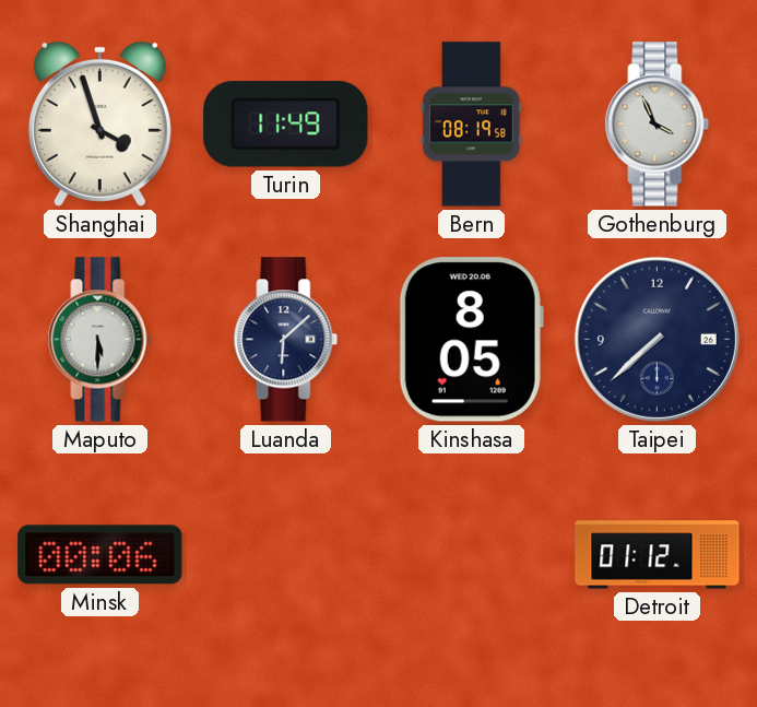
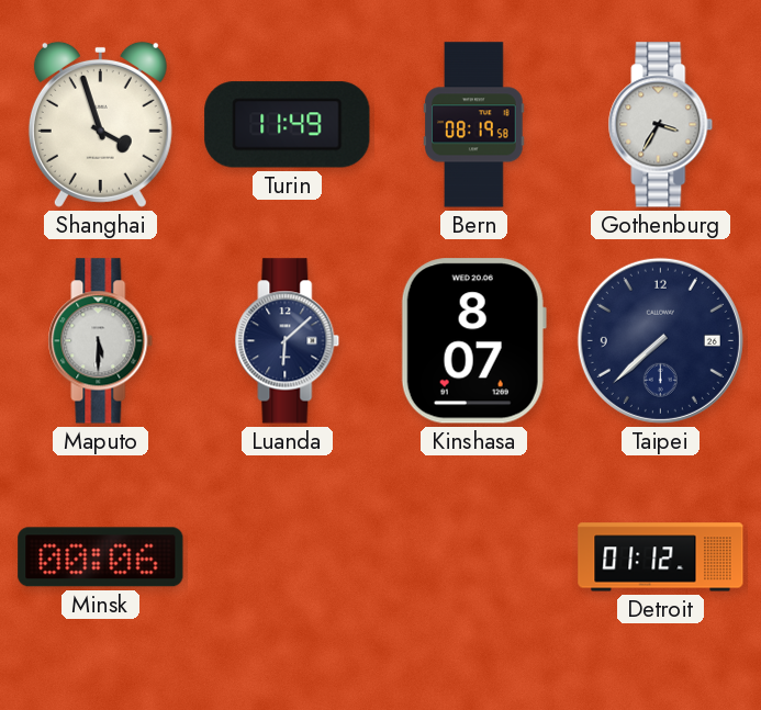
Gothenburg: 3:56 -> 3:35 (661, 125)
Kinshasa: 8:05 -> 8:07 (473, 341)
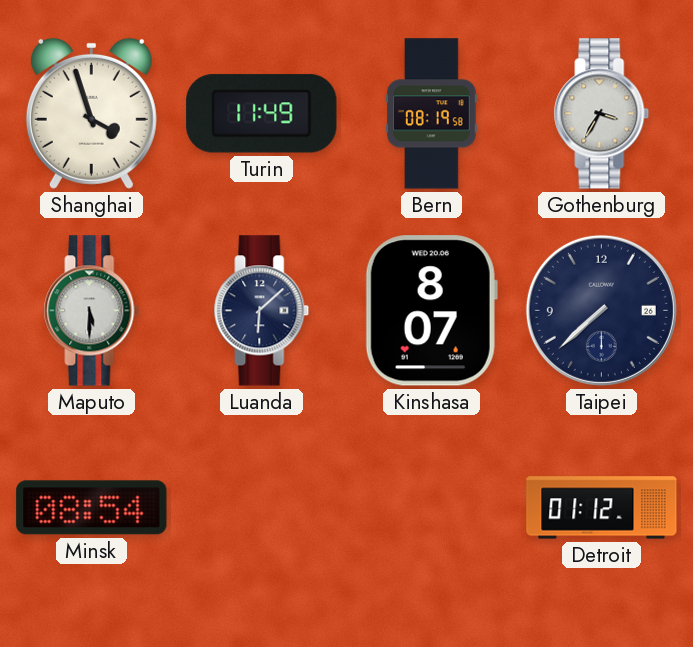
Minsk: 00:06 -> 08:54 (92, 508)
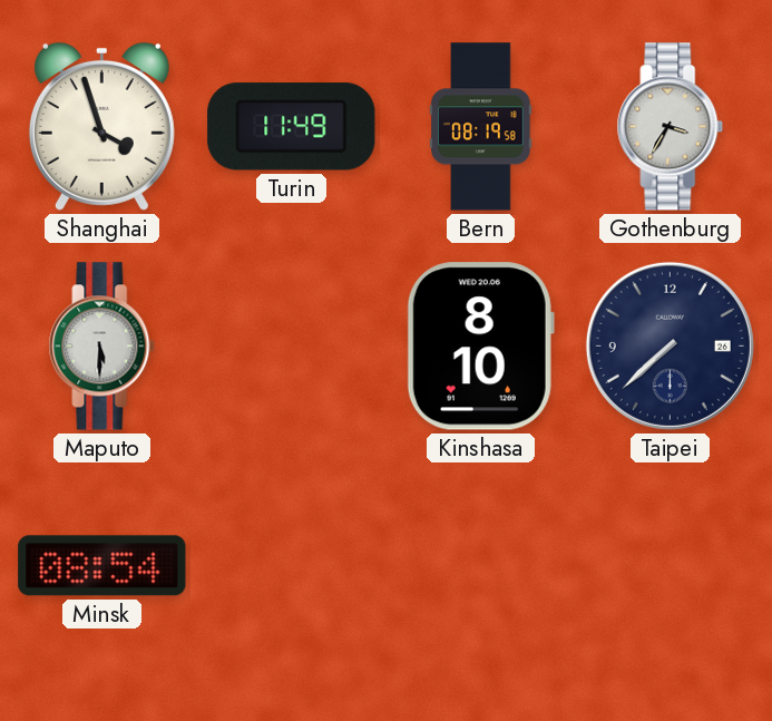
Luanda: 6:08 -> none (262, 311)
Kinshasa: 8:07 -> 8:10 (480, 347)
Detroit: 01:12 -> none (602, 508)
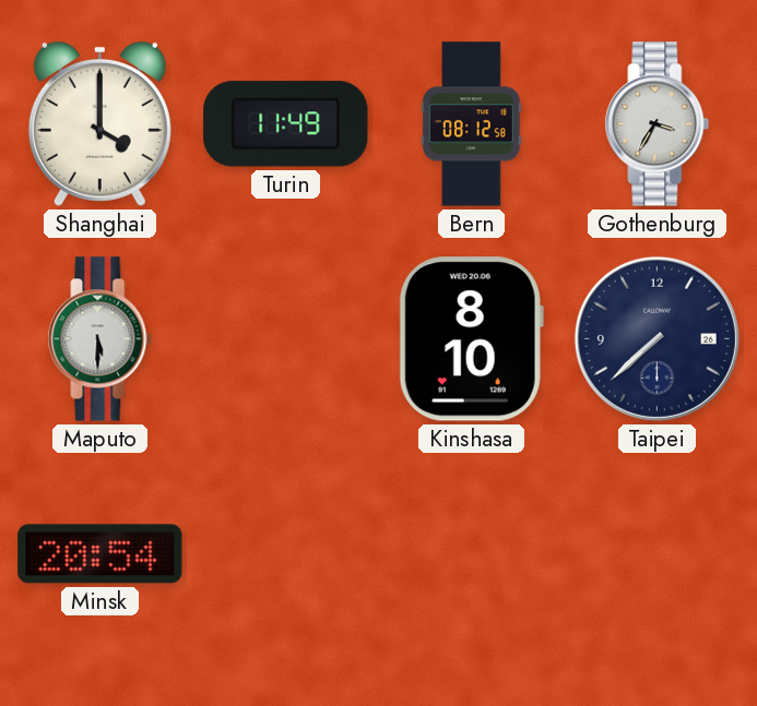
Shanghai: 3:57 -> 4:00 (99, 123)
Bern: 08:19 -> 08:12 (472, 124)
Minsk: 08:54 -> 20:54 (100, 554)
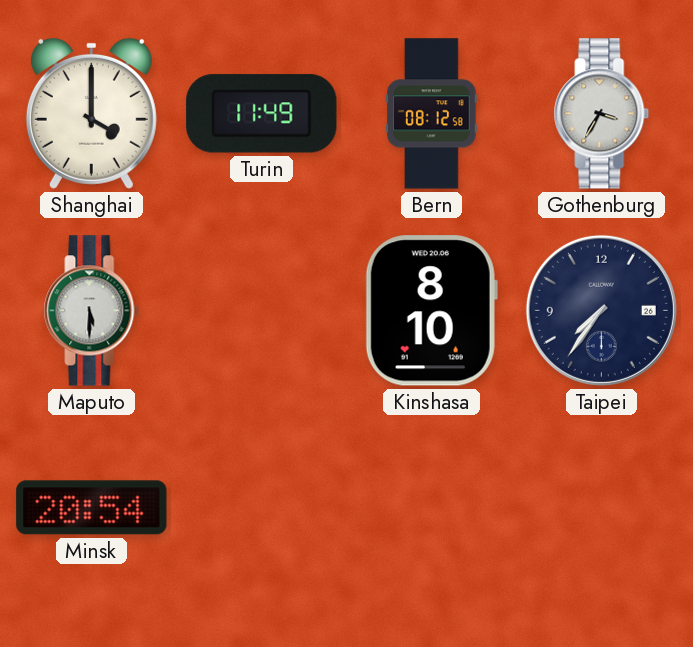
Taipei: 7:38 -> 7:36 (601, 310)
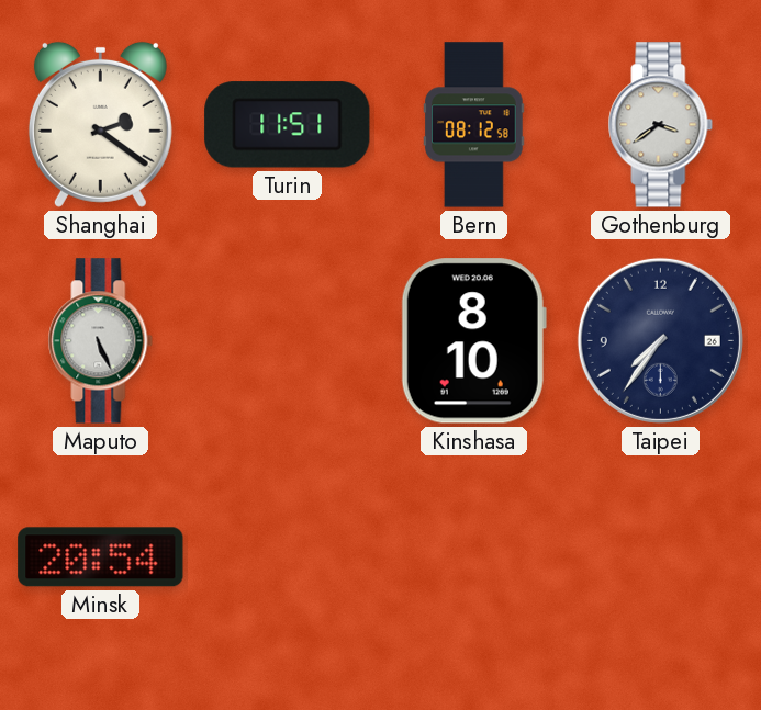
Shanghai: 4:00 -> 2:21 (100, 124)
Turin: 11:49 -> 11:51 (288, 125)
Gothenburg: 3:35 -> 3:39 (661, 125)
Maputo: 5:30 -> 5:26 (101, 341)
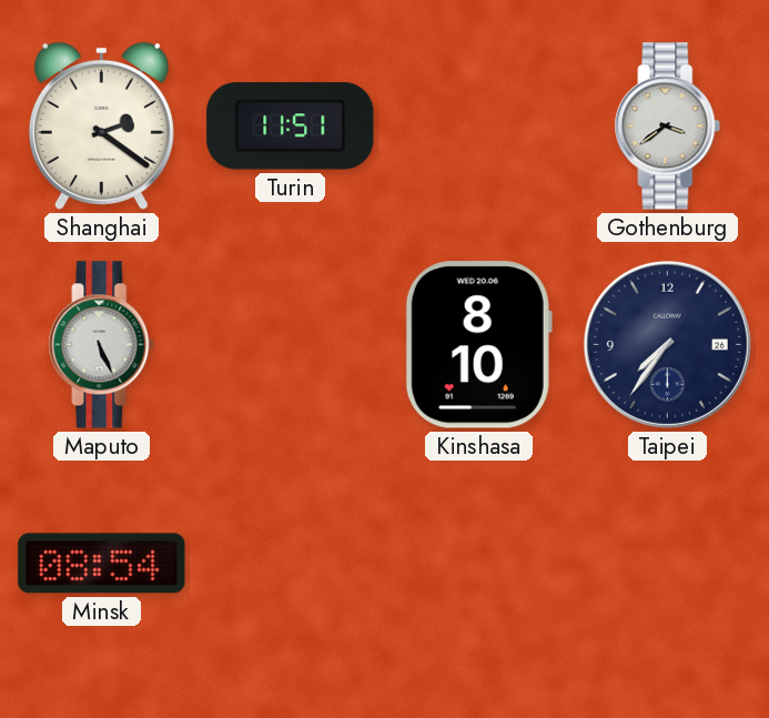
Bern: 08:12 -> none (474, 125)
Minsk: 20:54 -> 08:54 (102, 564)
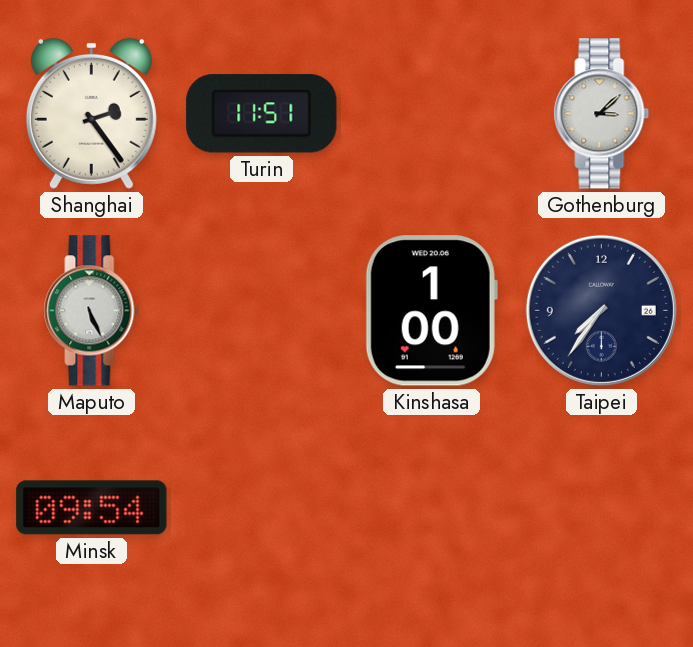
Shanghai: 2:21 -> 2:24 (91, 113)
Gothenburg: 3:39 -> 3:08 (602, 114)
Kinshasa: 8:10 -> 1:00 (431, 311)
Minsk: 08:54 -> 09:54 (92, 508)
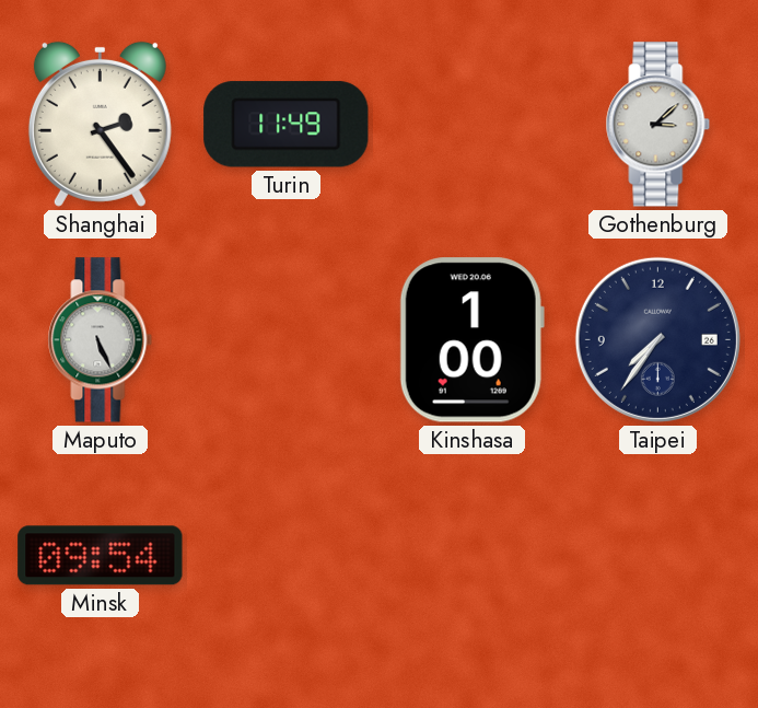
Turin: 11:51 -> 11:49 (287, 125)
